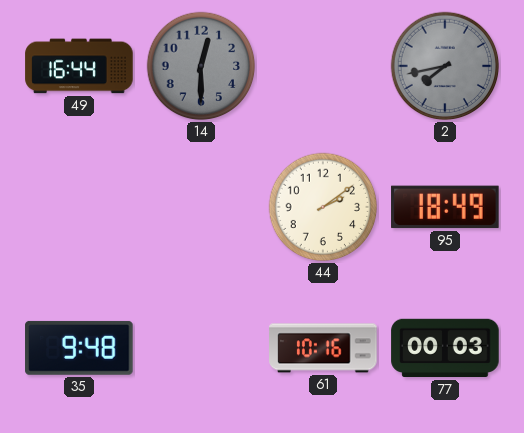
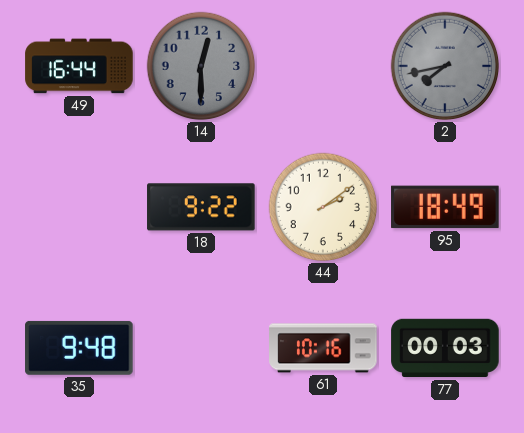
18: none -> 9:22 (201, 207)
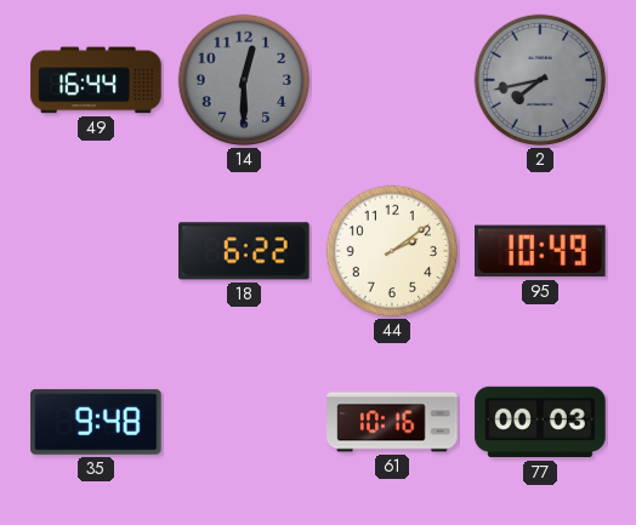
18: 9:22 -> 6:22 (244, 251)
95: 18:49 -> 10:49 (540, 251)
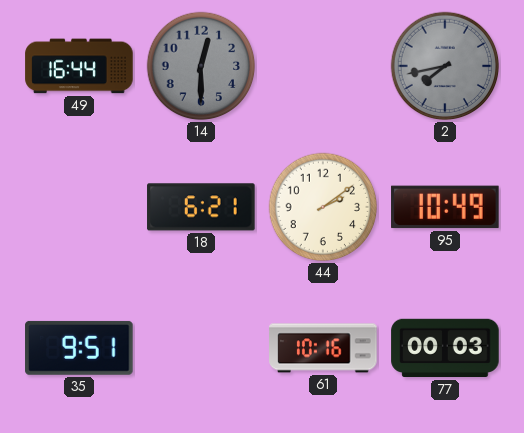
18: 6:22 -> 6:21 (201, 207)
35: 9:48 -> 9:51 (79, 348)
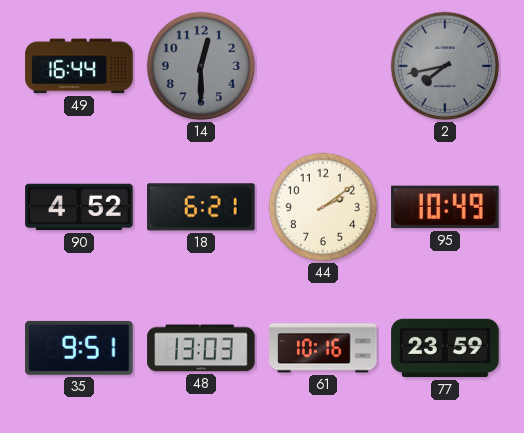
90: none -> 4:52 (79, 207)
48: none -> 13:03 (201, 348)
77: 00:03 -> 23:59 (445, 348)
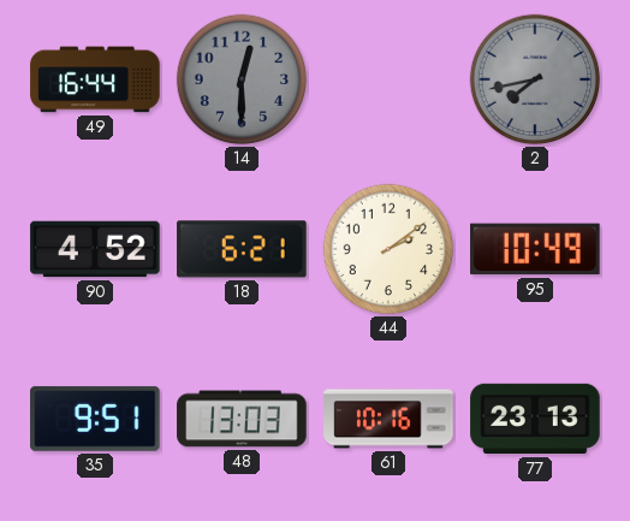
77: 23:59 -> 23:13 (535, 419)
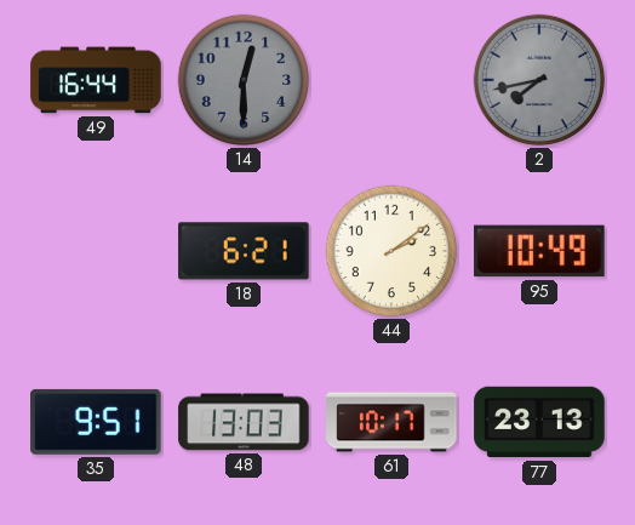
90: 4:52 -> none (95, 249)
61: 10:16 -> 10:17 (391, 422)
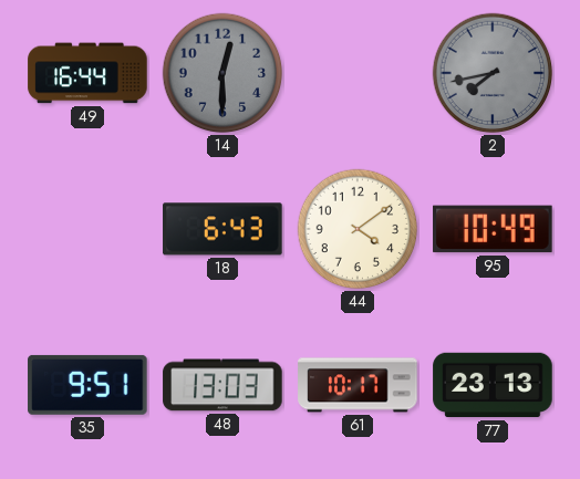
18: 6:21 -> 6:43 (222, 229)
44: 2:09 -> 4:09 (358, 229)
